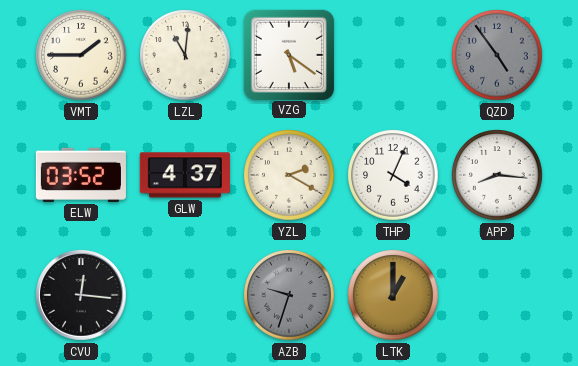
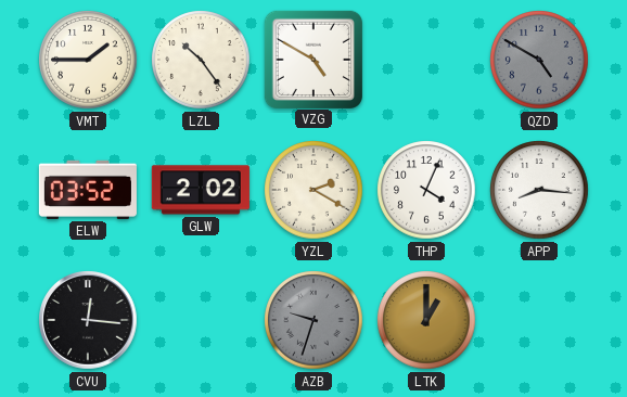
LZL: 11:01 -> 10:24 (201, 60)
VZG: 5:21 -> 4:50 (312, 59)
QZD: 4:54 -> 4:50 (539, 60)
GLW: 4:37 -> 2:02 (201, 190)
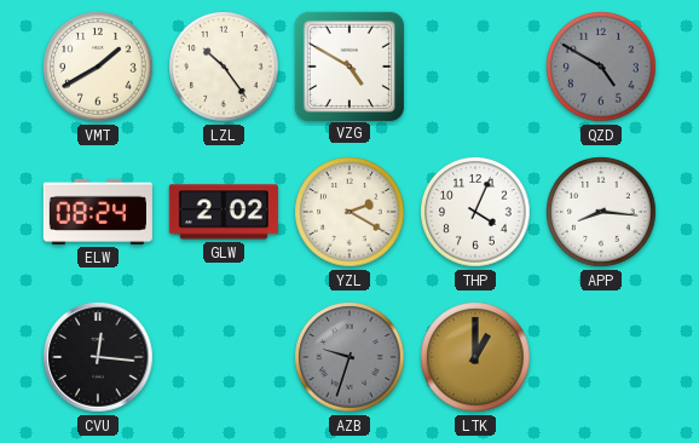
VMT: 1:45 -> 1:40 (98, 67)
ELW: 03:52 -> 08:24 (98, 212)
